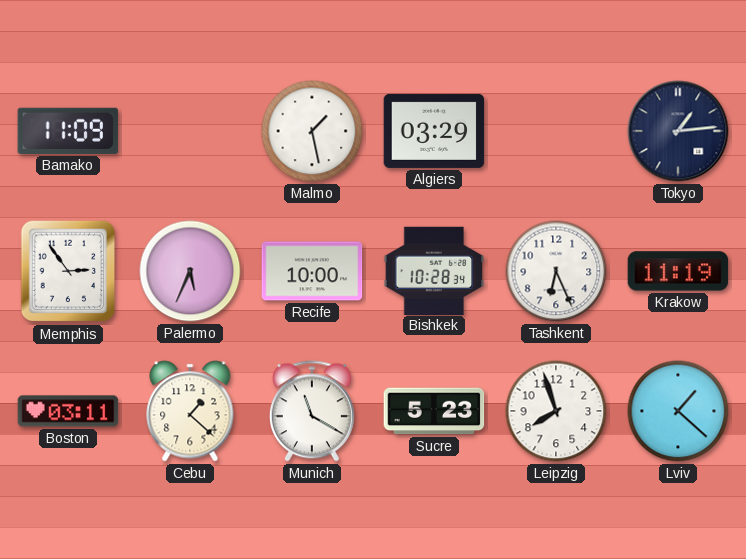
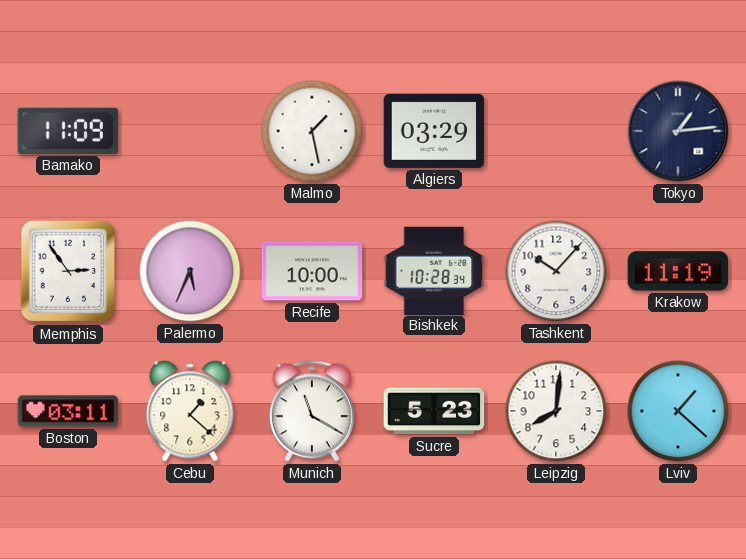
Tashkent: 6:26 -> 10:07 (556, 271)
Leipzig: 7:57 -> 8:01 (556, 411)
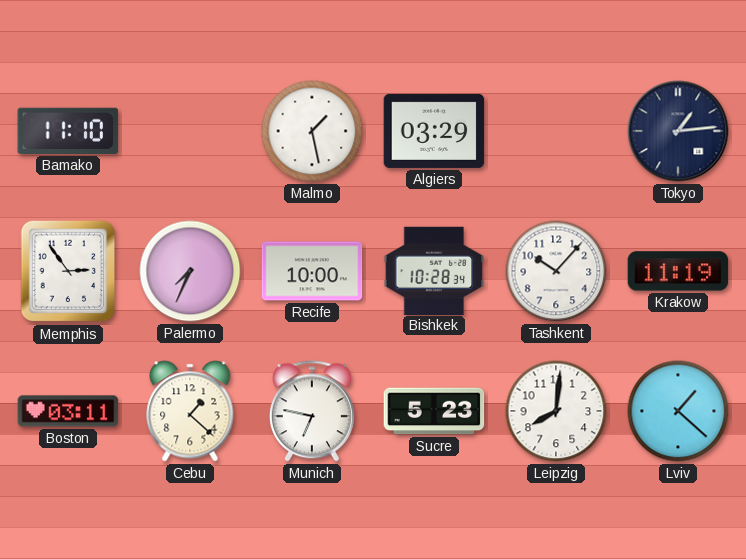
Bamako: 11:09 -> 11:10 (68, 131)
Palermo: 5:34 -> 7:34 (190, 271)
Munich: 11:20 -> 6:47 (312, 411)
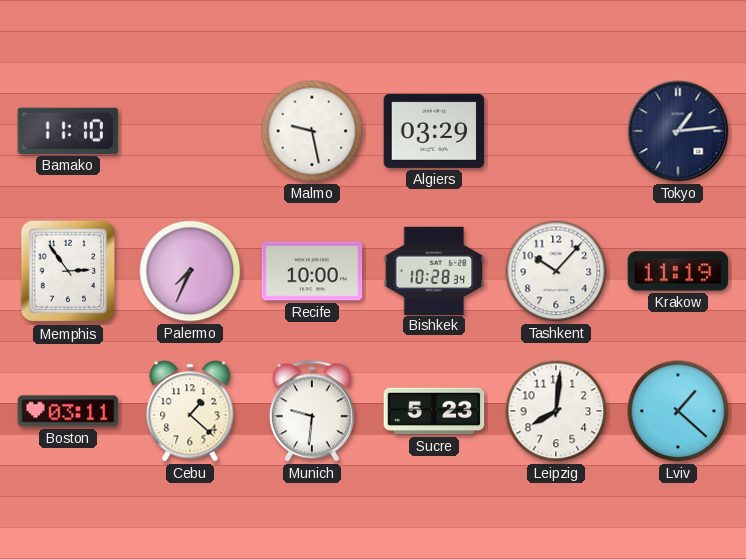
Malmo: 1:28 -> 9:28 (312, 131)
Munich: 6:47 -> 9:31 (312, 411)
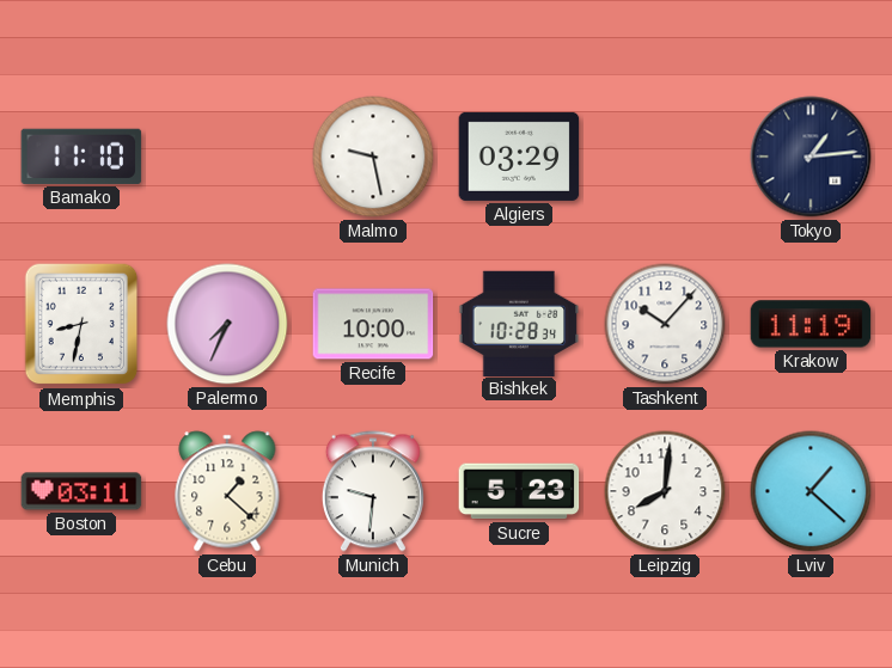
Memphis: 2:54 -> 8:32 (81, 324)
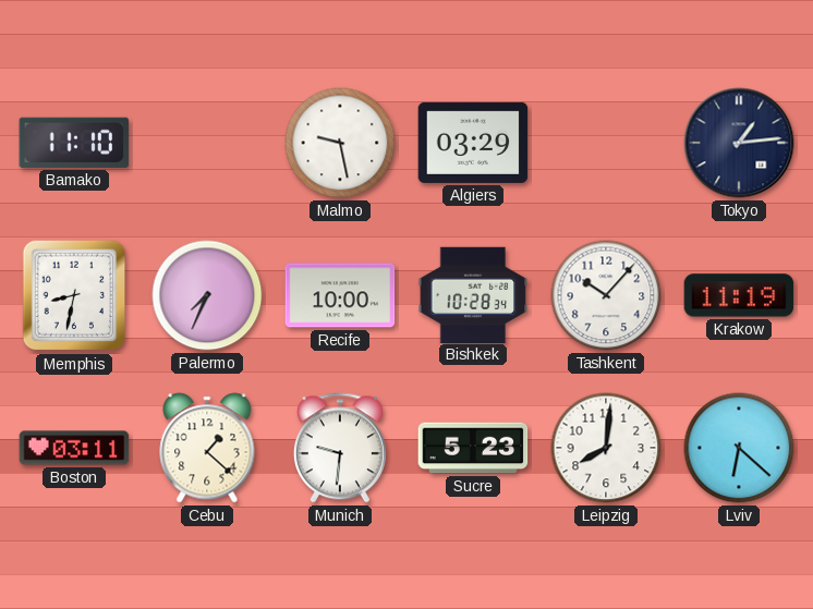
Lviv: 1:22 -> 6:22 (739, 448)
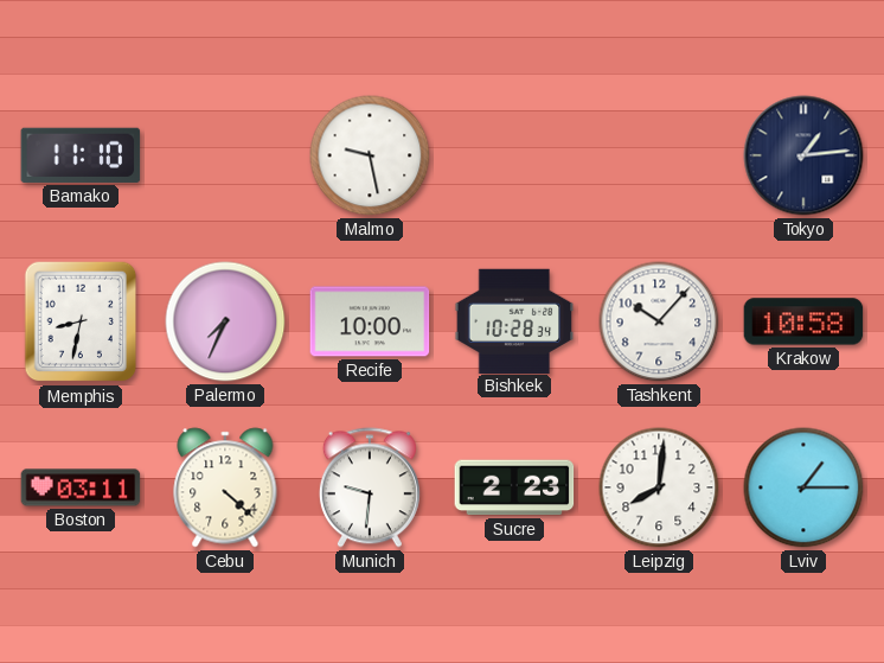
Algiers: 03:29 -> none (473, 143)
Krakow: 11:19 -> 10:58 (803, 321)
Cebu: 1:22 -> 4:22 (225, 487)
Sucre: 5:23 -> 2:23 (514, 487)
Lviv: 6:22 -> 1:15 (803, 487)
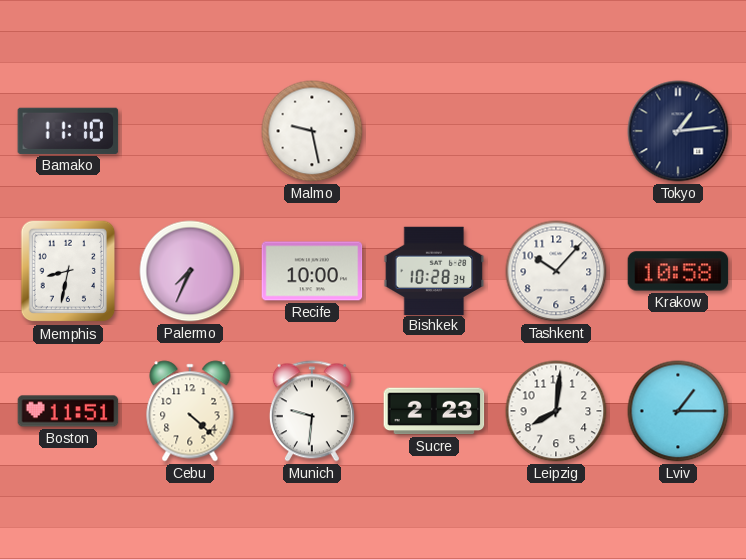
Boston: 03:11 -> 11:51 (68, 411)
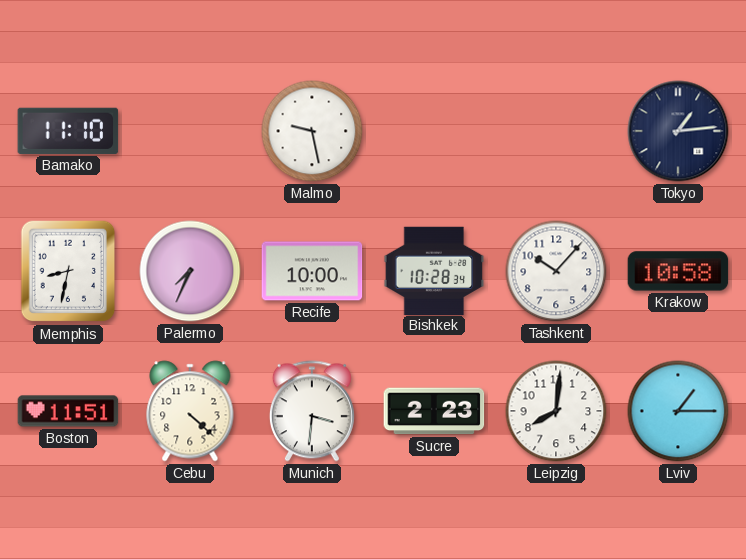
Munich: 9:31 -> 3:31 (312, 411)
